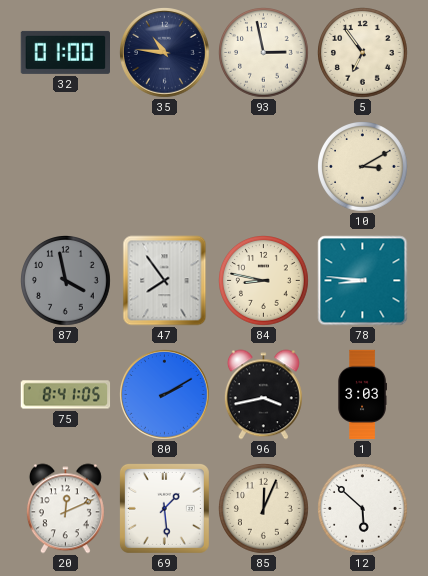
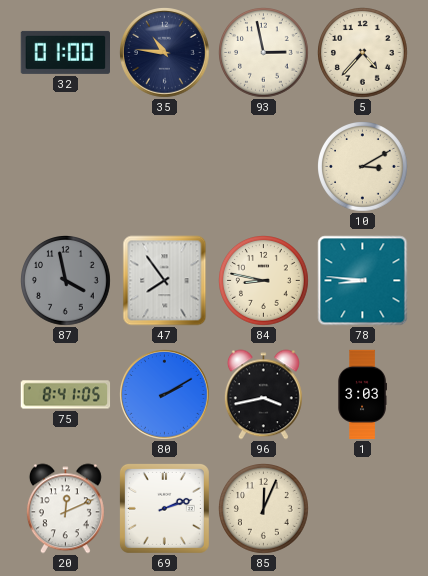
5: 6:54 -> 4:37 (363, 53)
69: 1:29 -> 2:12 (164, 508)
12: 5:52 -> none (363, 509)
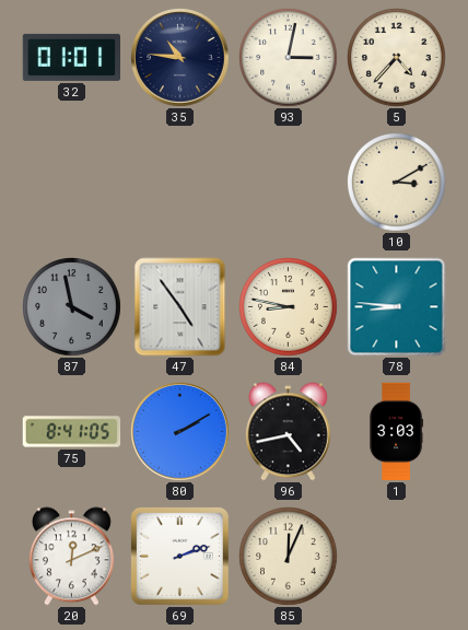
32: 01:00 -> 01:01 (71, 57)
93: 2:58 -> 3:02 (289, 58)
47: 7:54 -> 4:54 (180, 307)
96: 3:43 -> 4:43 (288, 432)
